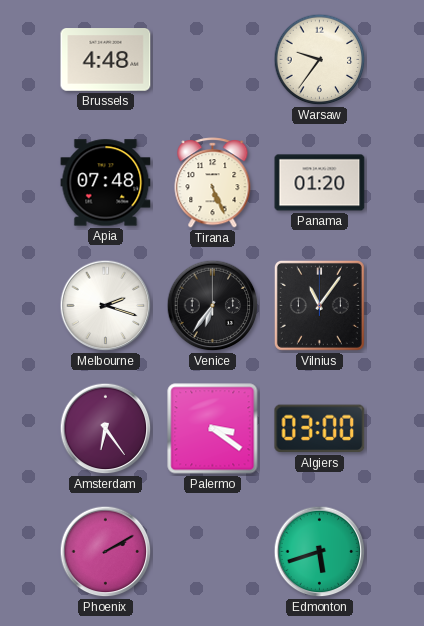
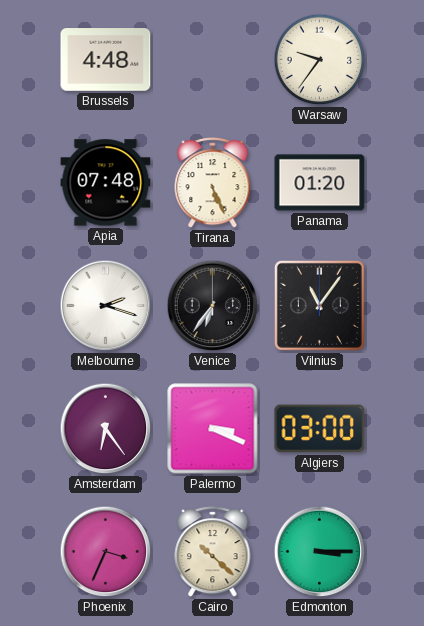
Palermo: 3:21 -> 3:19 (213, 429)
Phoenix: 2:10 -> 3:34 (106, 552)
Cairo: none -> 10:22 (213, 552)
Edmonton: 5:42 -> 3:15 (320, 552)
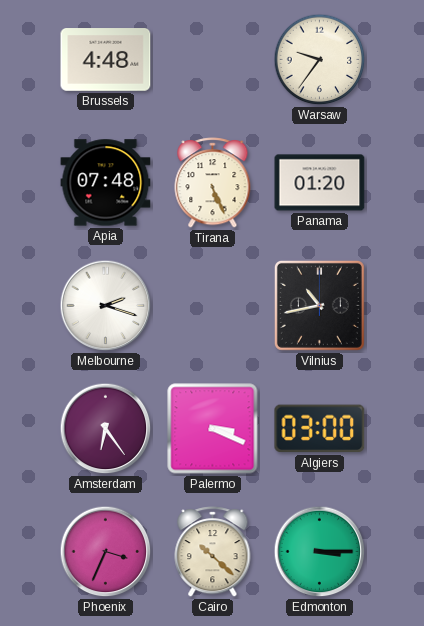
Venice: 6:36 -> none (213, 306)
Vilnius: 11:06 -> 10:43 (319, 305)
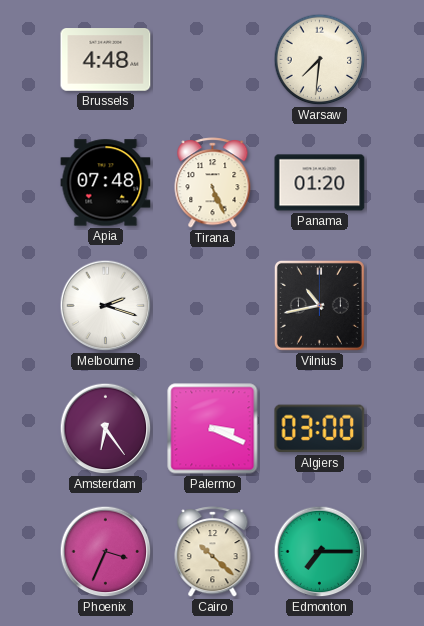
Warsaw: 9:36 -> 7:31 (320, 60)
Edmonton: 3:15 -> 7:15 (320, 552)
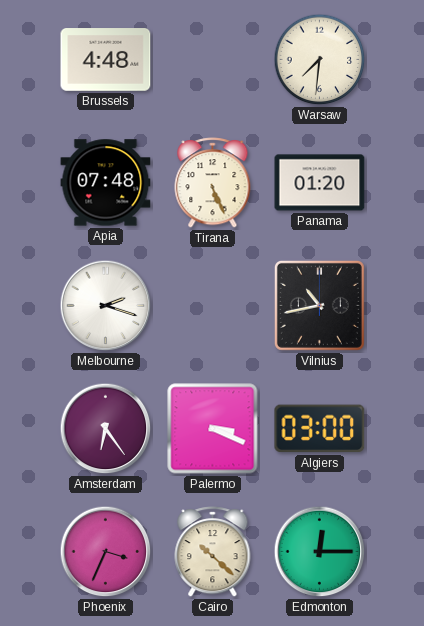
Edmonton: 7:15 -> 12:15 (320, 552)
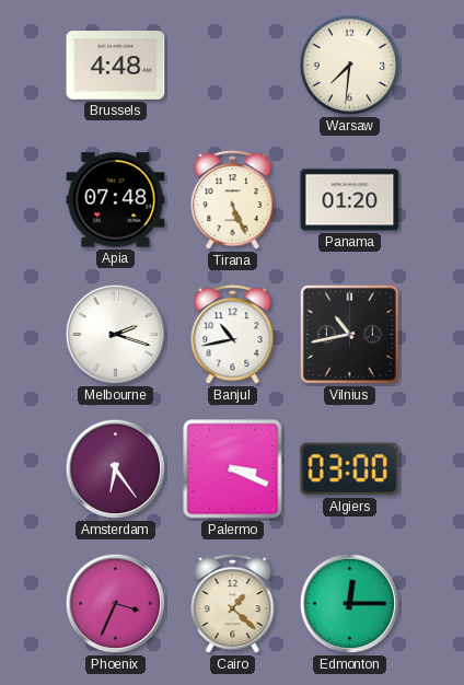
Banjul: none -> 10:43 (233, 335)
Cairo: 10:22 -> 1:22 (233, 604)
